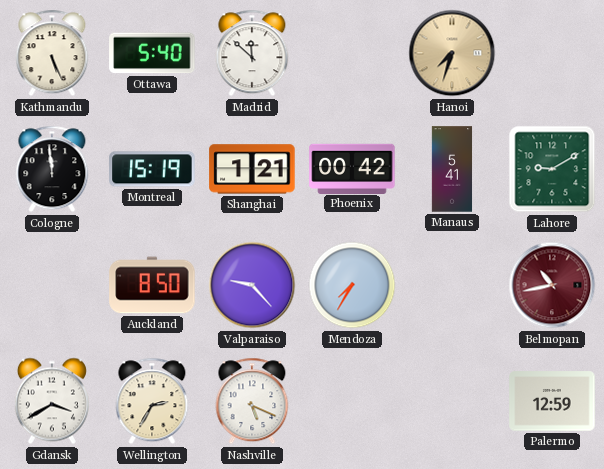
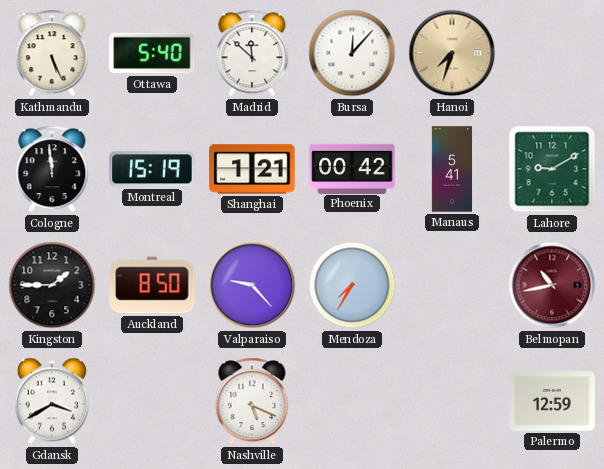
Bursa: none -> 12:07 (352, 53)
Kingston: none -> 1:45 (52, 285)
Wellington: 2:35 -> none (152, 401)
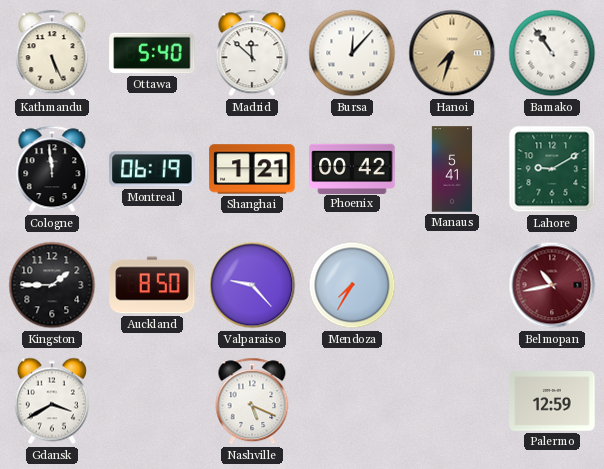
Bamako: none -> 10:54 (552, 53)
Montreal: 15:19 -> 06:19 (152, 169)
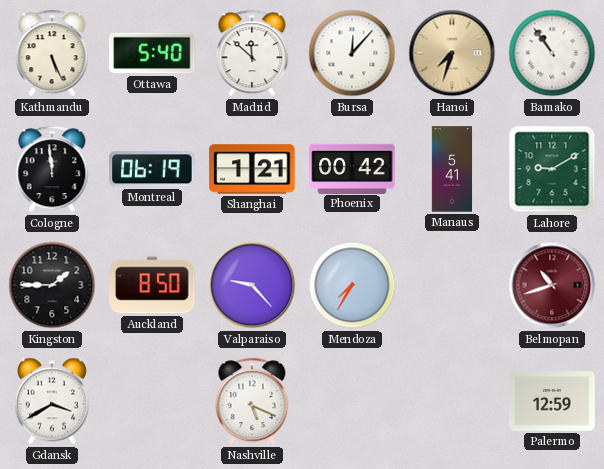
Belmopan: 10:43 -> 10:42 (552, 285)
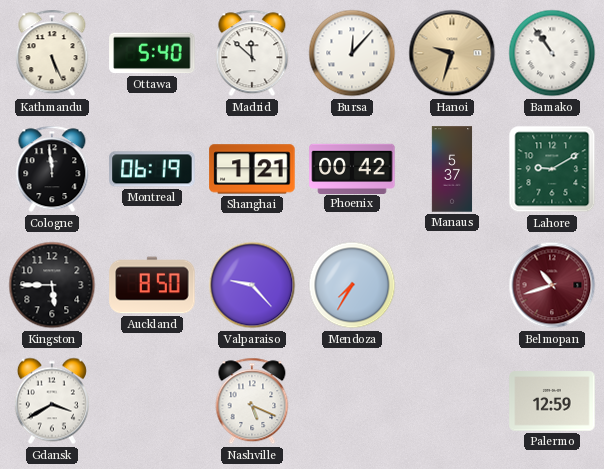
Hanoi: 7:33 -> 9:33 (452, 53)
Manaus: 5:41 -> 5:37 (452, 169)
Kingston: 1:45 -> 5:45 (52, 285)
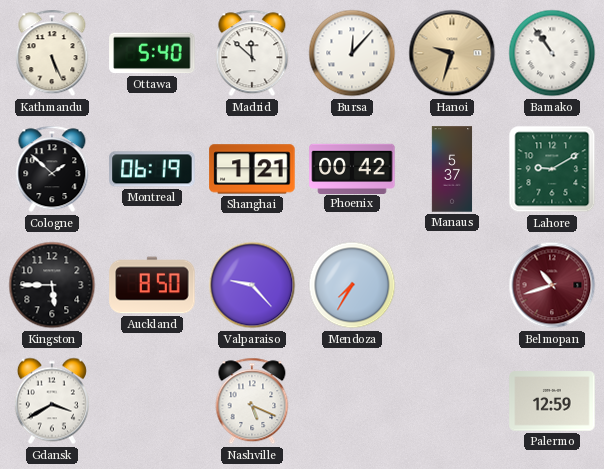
Cologne: 11:59 -> 1:52 (52, 169)
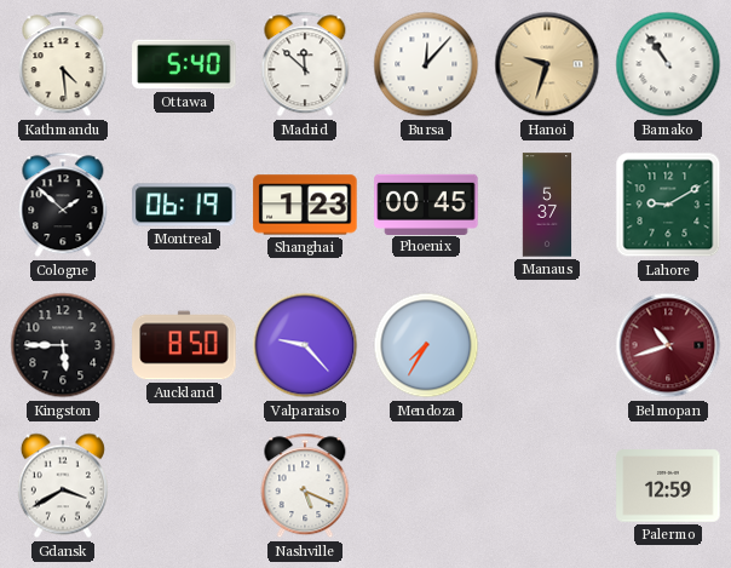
Kathmandu: 5:26 -> 4:29 (63, 64)
Shanghai: 1:21 -> 1:23 (305, 205)
Phoenix: 00:42 -> 00:45 (426, 203)
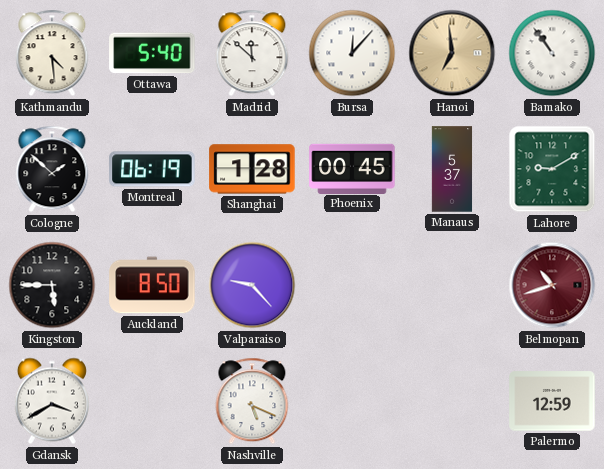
Hanoi: 9:33 -> 6:59 (452, 53)
Shanghai: 1:23 -> 1:28 (252, 169)
Mendoza: 7:35 -> none (426, 345)
